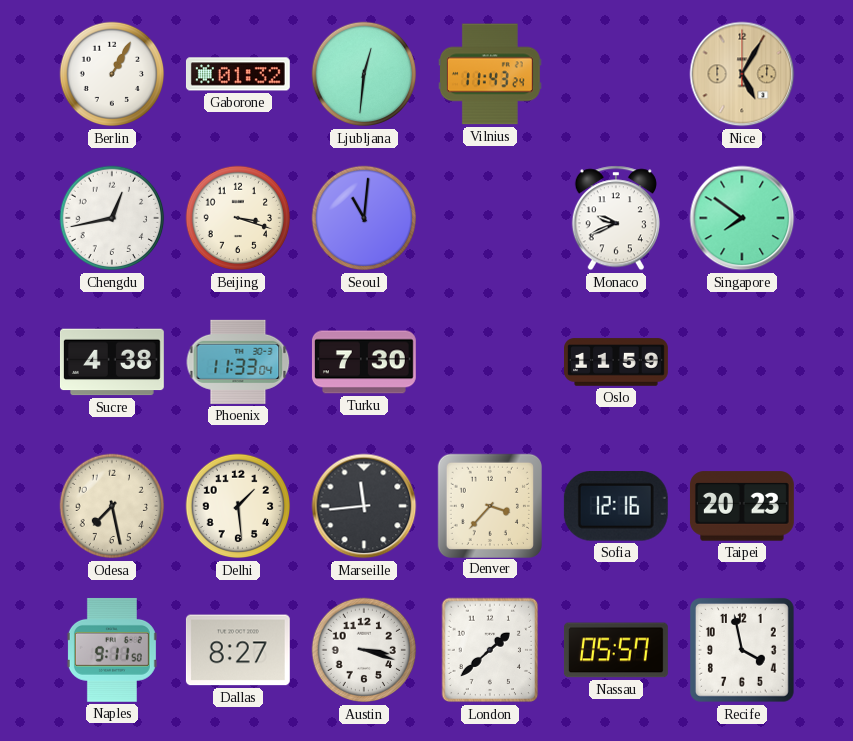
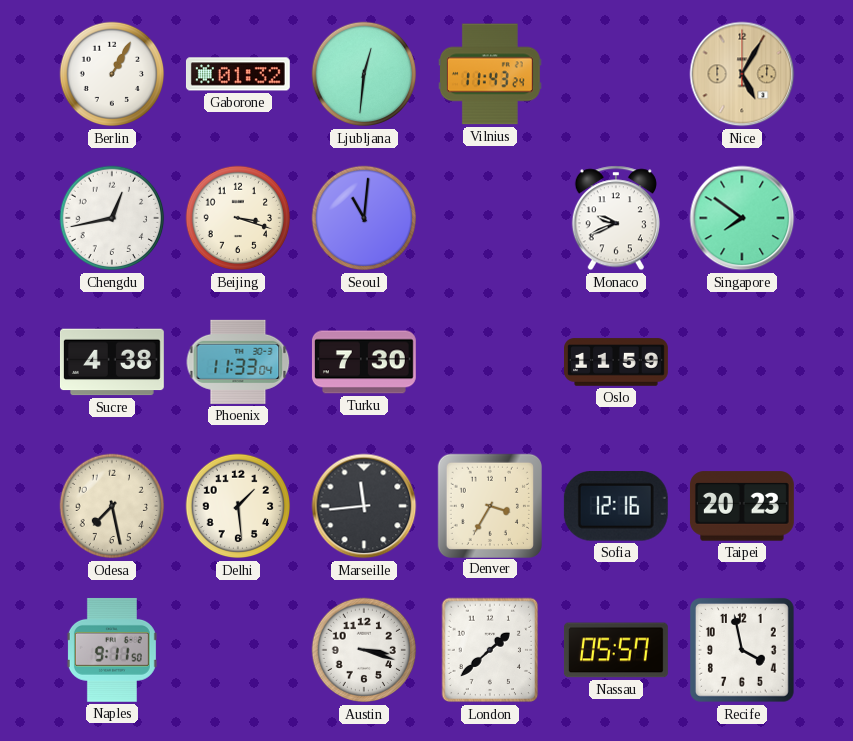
Denver: 3:37 -> 3:35 (489, 505)
Dallas: 8:27 -> none (238, 650)
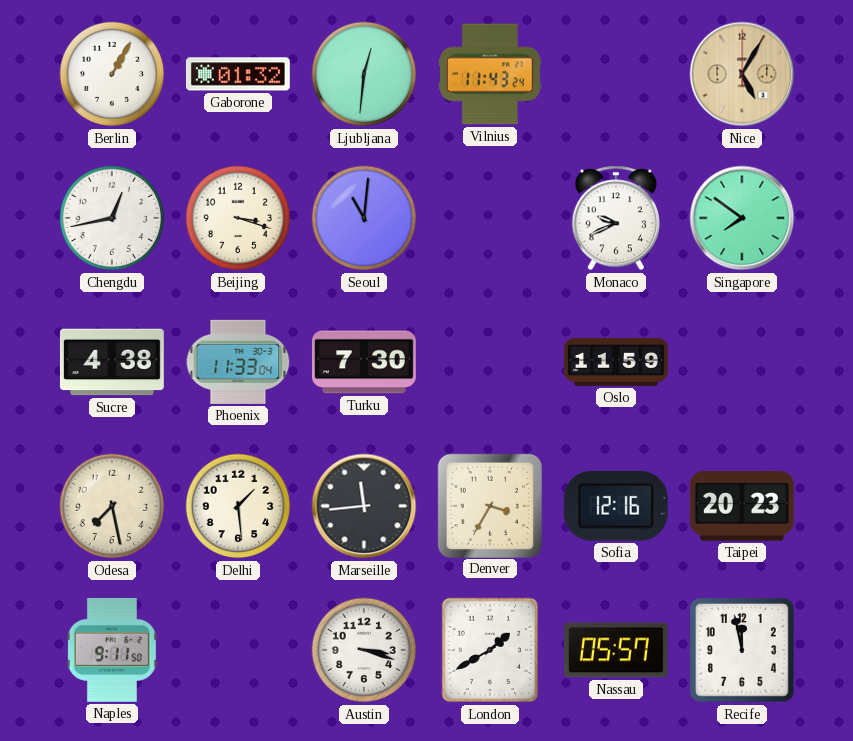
London: 1:38 -> 1:40 (490, 650)
Recife: 3:58 -> 11:58 (742, 650)
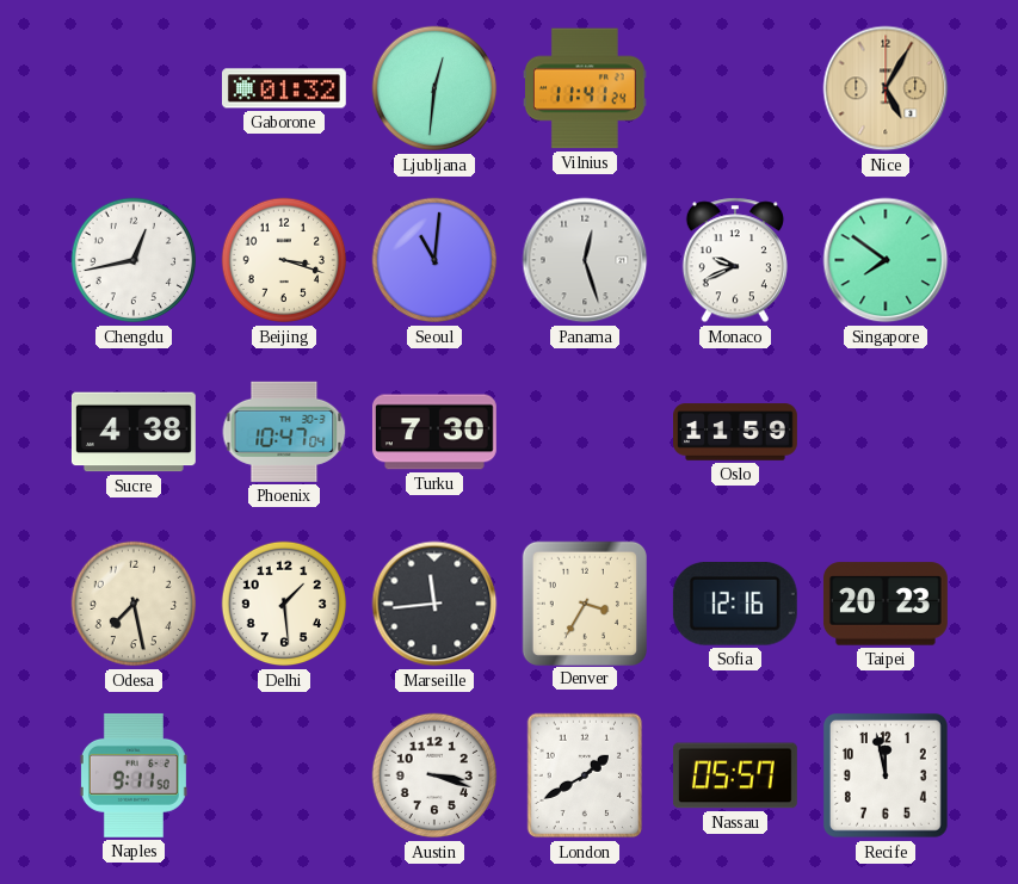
Berlin: 1:05 -> none (112, 74)
Vilnius: 11:43 -> 11:41 (585, 88)
Panama: none -> 12:27 (585, 260)
Phoenix: 11:33 -> 10:47 (284, 432)
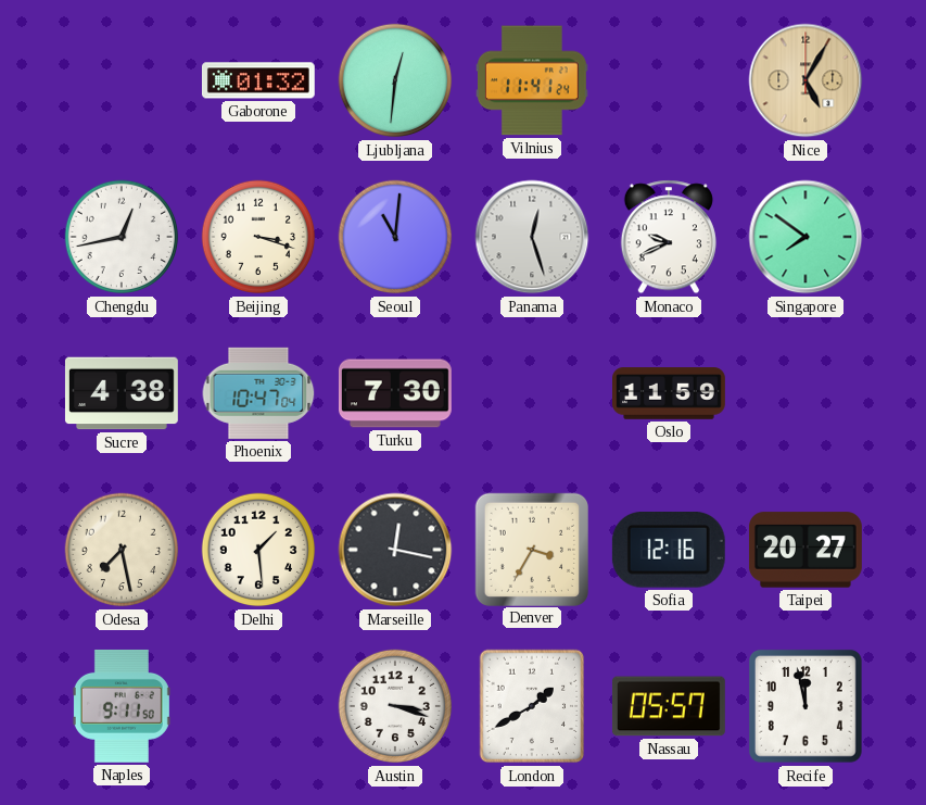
Marseille: 11:44 -> 12:17 (395, 550)
Taipei: 20:23 -> 20:27 (806, 550)
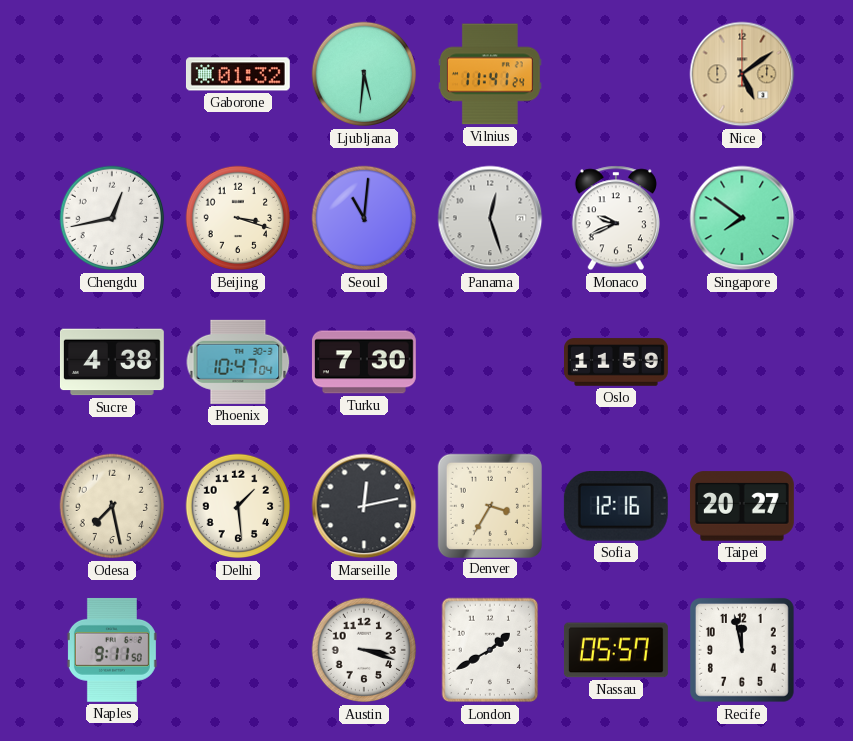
Ljubljana: 12:31 -> 5:31 (364, 74)
Nice: 5:05 -> 5:09 (742, 74)
Marseille: 12:17 -> 12:13 (364, 506)
